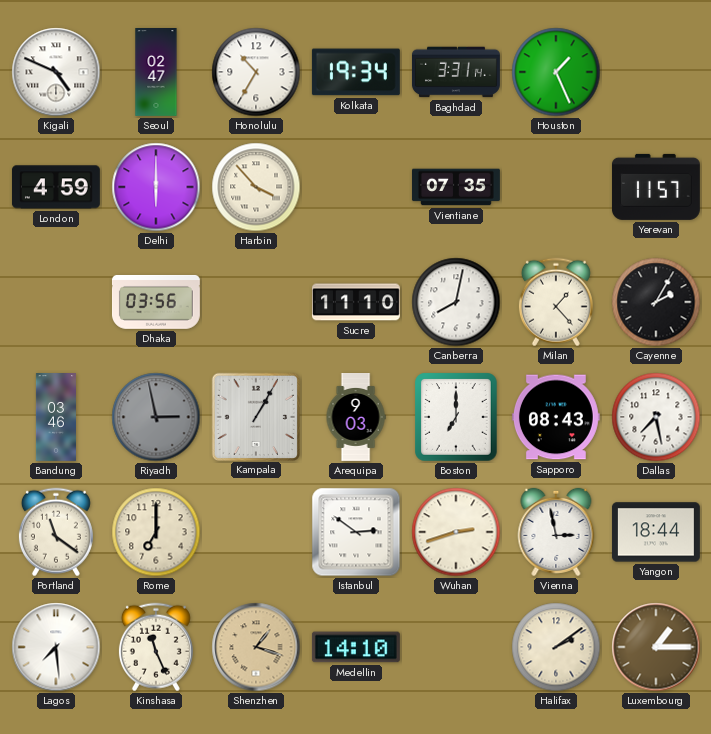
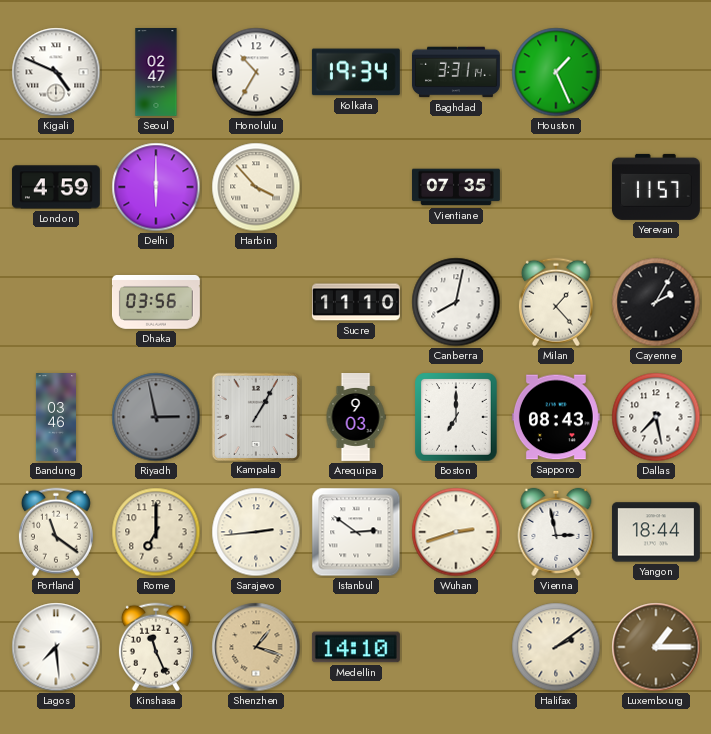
Sarajevo: none -> 2:44 (256, 532)
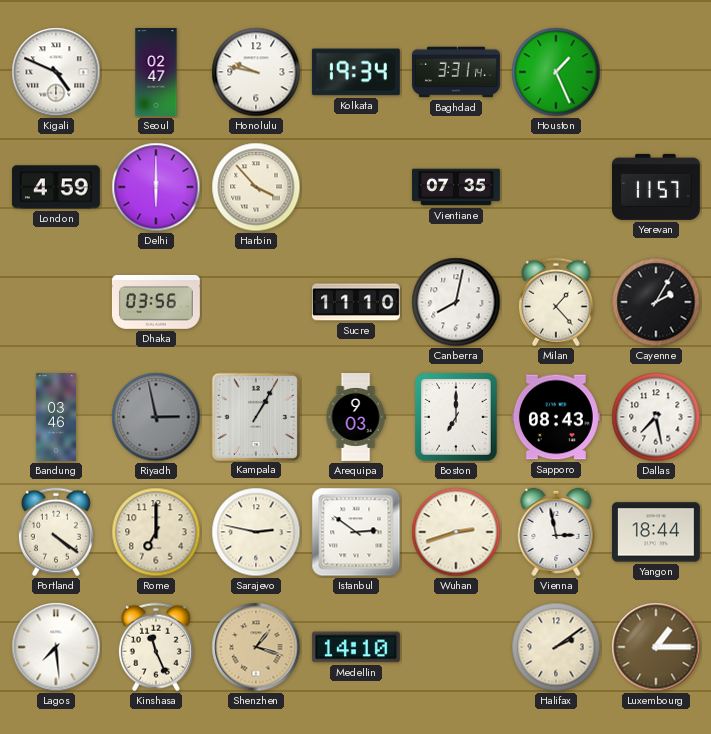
Honolulu: 10:35 -> 9:47 (256, 72)
Portland: 11:21 -> 4:21 (56, 532)
Sarajevo: 2:44 -> 2:47 (256, 532)
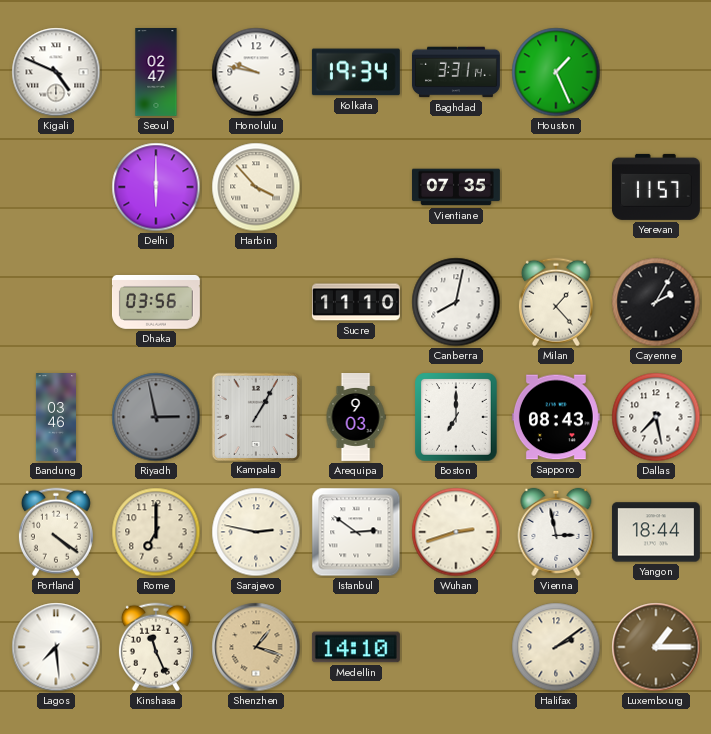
London: 4:59 -> none (56, 187)
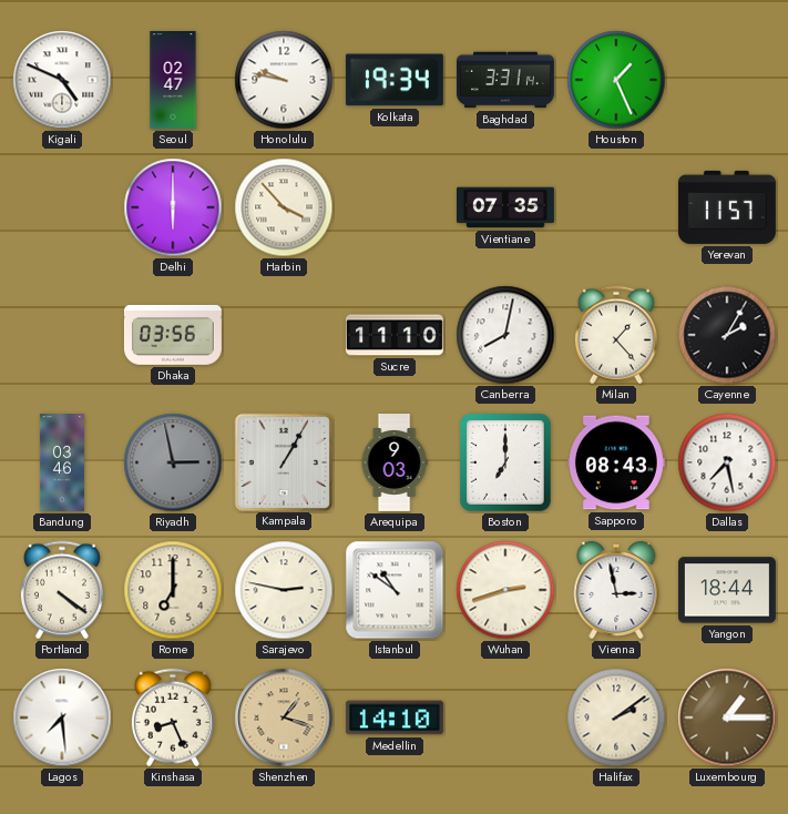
Istanbul: 2:51 -> 10:51 (395, 590)
Kinshasa: 11:26 -> 8:26 (173, 718)
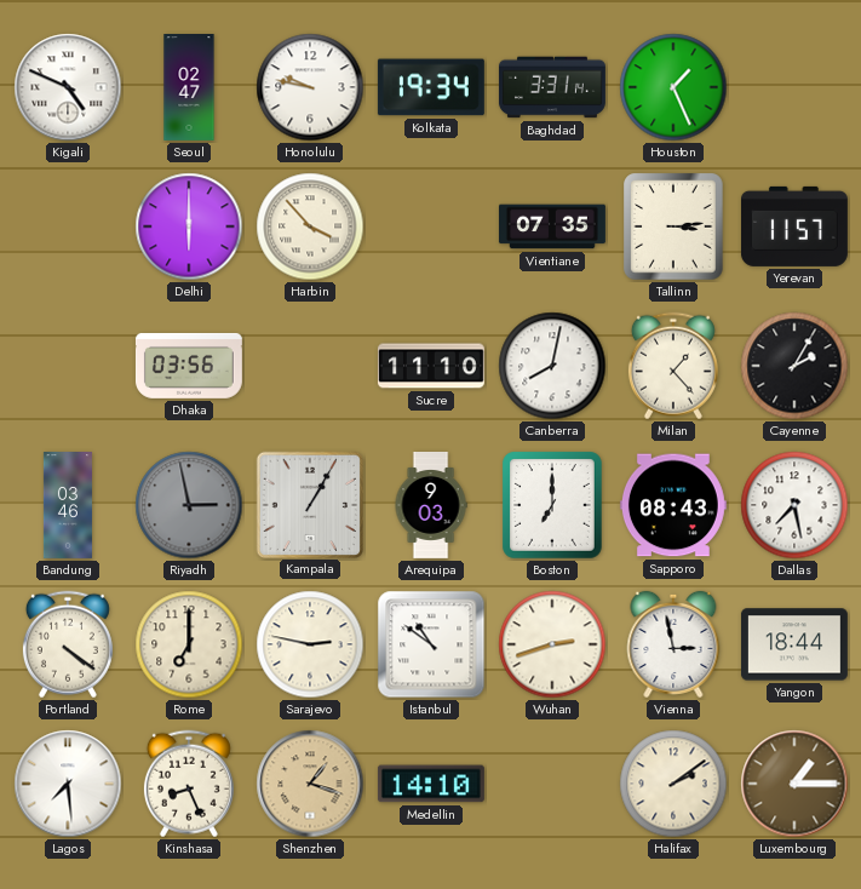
Tallinn: none -> 3:14 (673, 226)
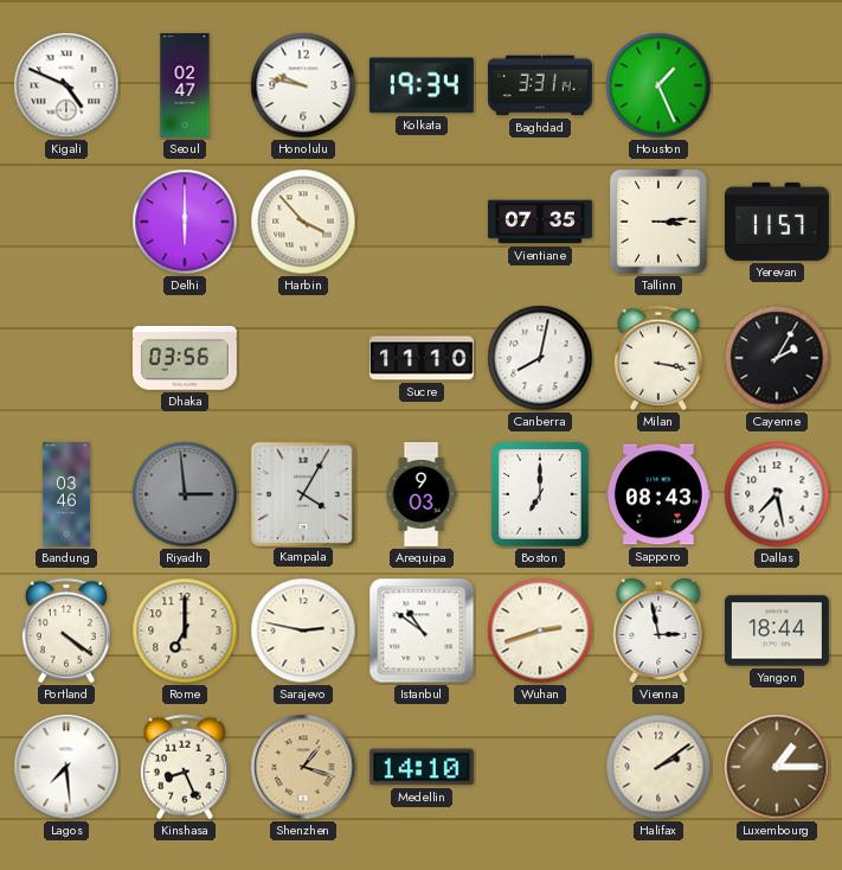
Milan: 1:23 -> 3:17 (658, 358)
Riyadh: 2:58 -> 2:59 (185, 494)
Kampala: 1:05 -> 4:05 (302, 493)
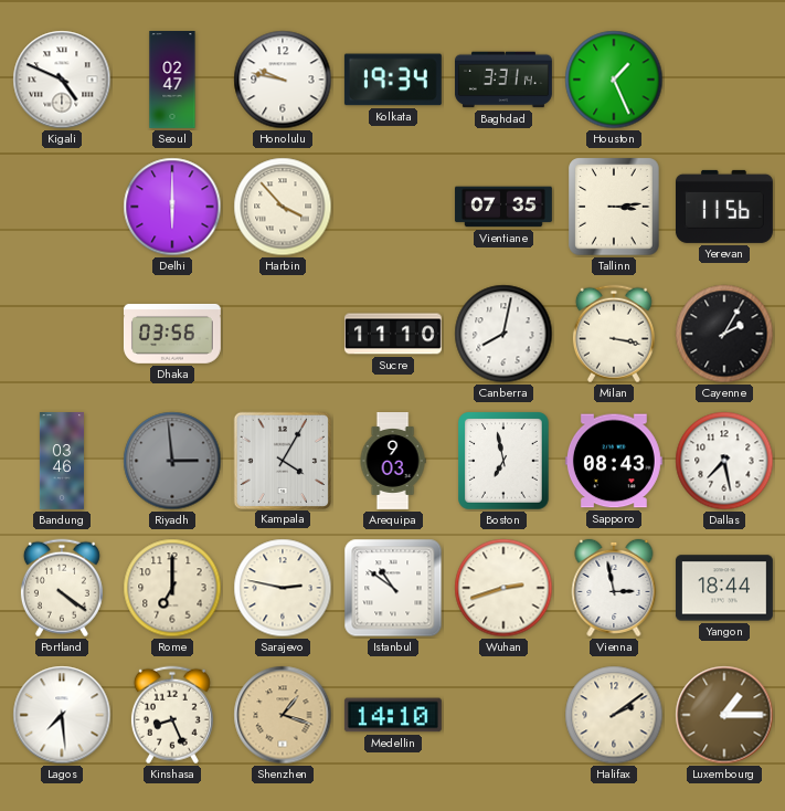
Yerevan: 11:57 -> 11:56 (724, 207)
Boston: 7:00 -> 6:58 (503, 461)
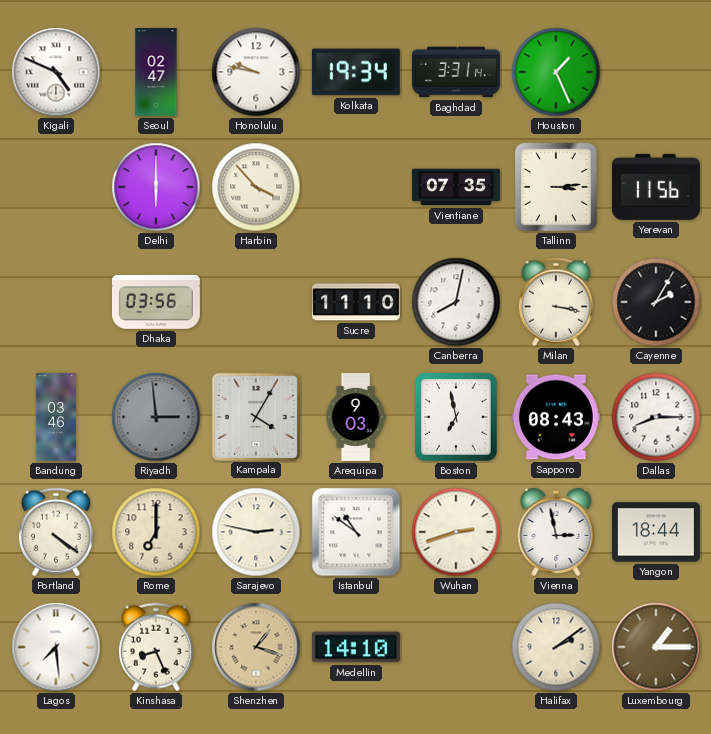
Dallas: 7:28 -> 8:15 (656, 417)
